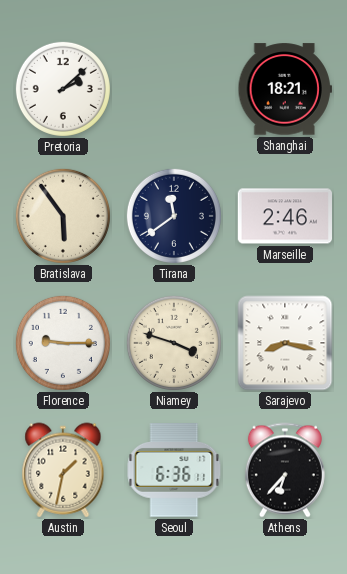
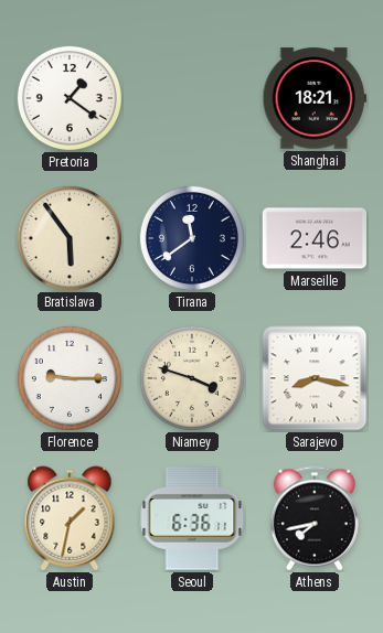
Pretoria: 2:08 -> 1:21 (70, 98)
Athens: 6:37 -> 7:43 (315, 518)
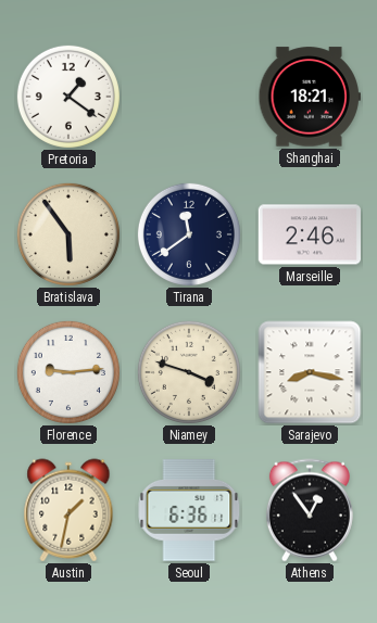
Florence: 9:15 -> 9:14 (68, 372)
Athens: 7:43 -> 12:54 (310, 510)
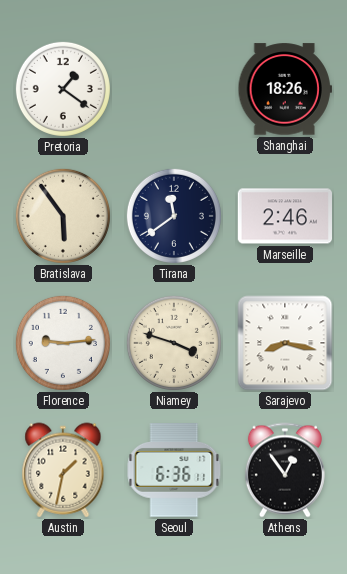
Shanghai: 18:21 -> 18:26 (284, 89)
